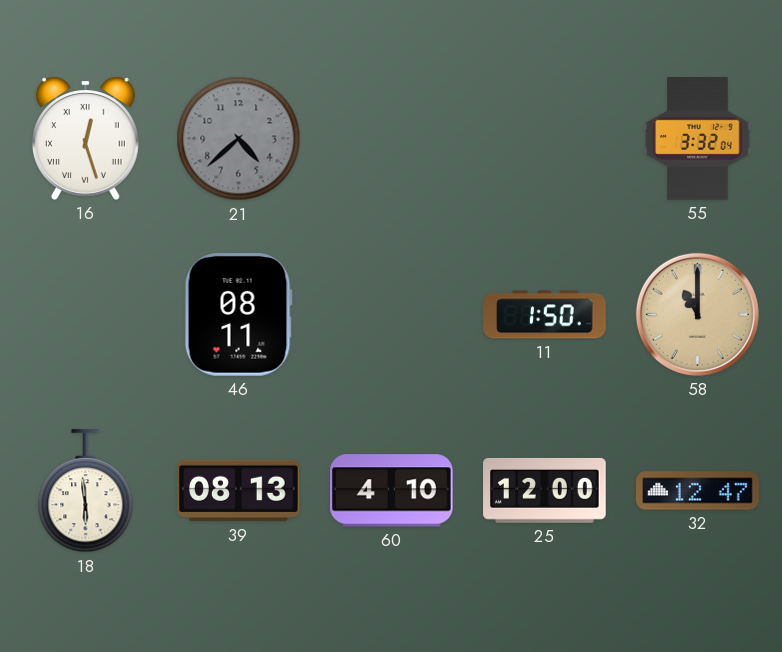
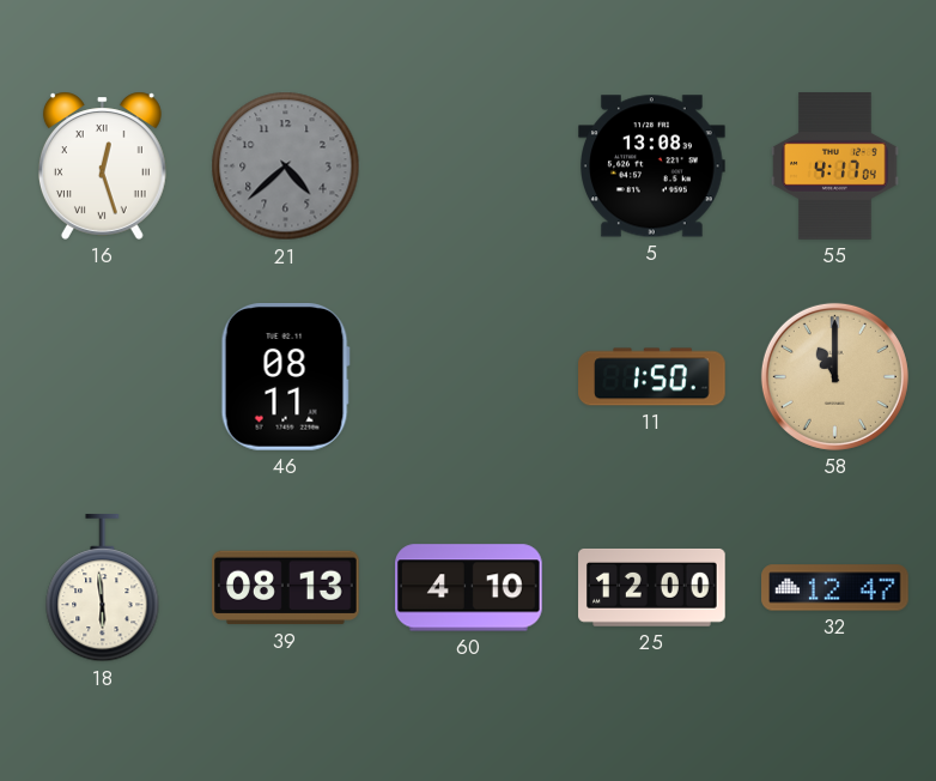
5: none -> 13:08 (652, 167)
55: 3:32 -> 4:17 (835, 167)
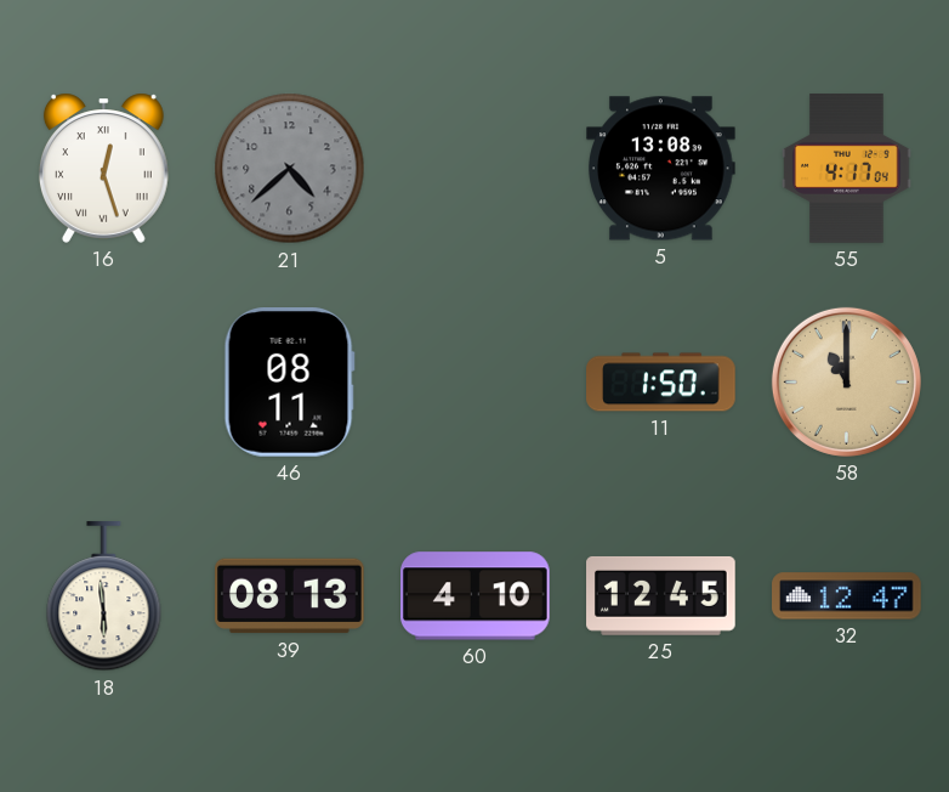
25: 12:00 -> 12:45 (661, 595)
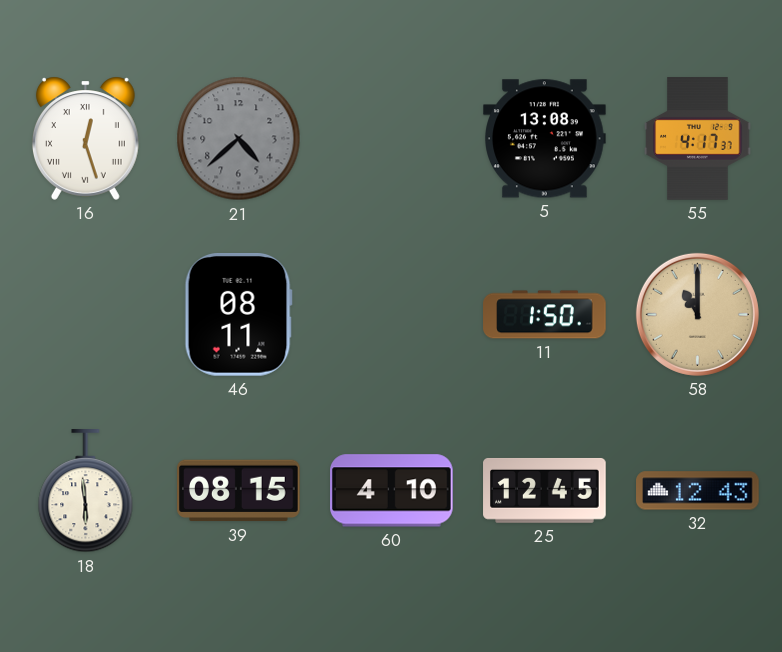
55: 4:17:04 -> 4:17:37 (698, 139)
39: 08:13 -> 08:15 (239, 491)
32: 12:47 -> 12:43 (698, 491)
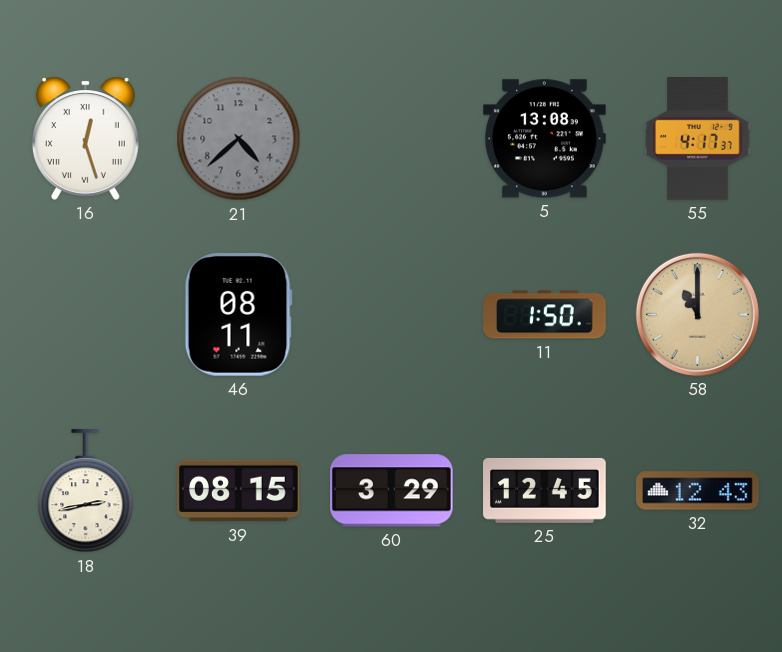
18: 5:59 -> 2:43 (86, 491)
60: 4:10 -> 3:29 (392, 491)
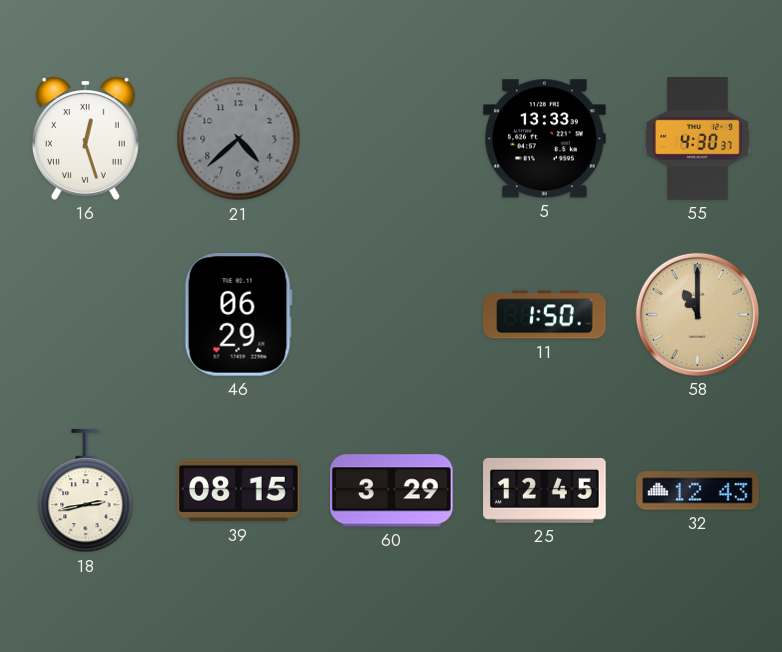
5: 13:08 -> 13:33 (545, 139)
55: 4:17 -> 4:30 (698, 139)
46: 08:11 -> 06:29 (238, 315)
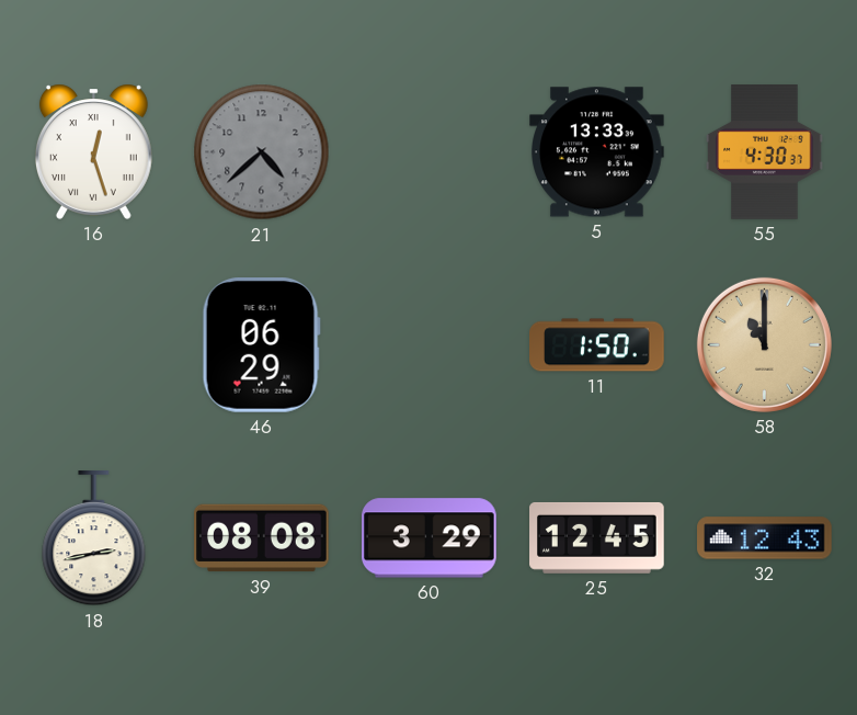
39: 08:15 -> 08:08 (262, 538)
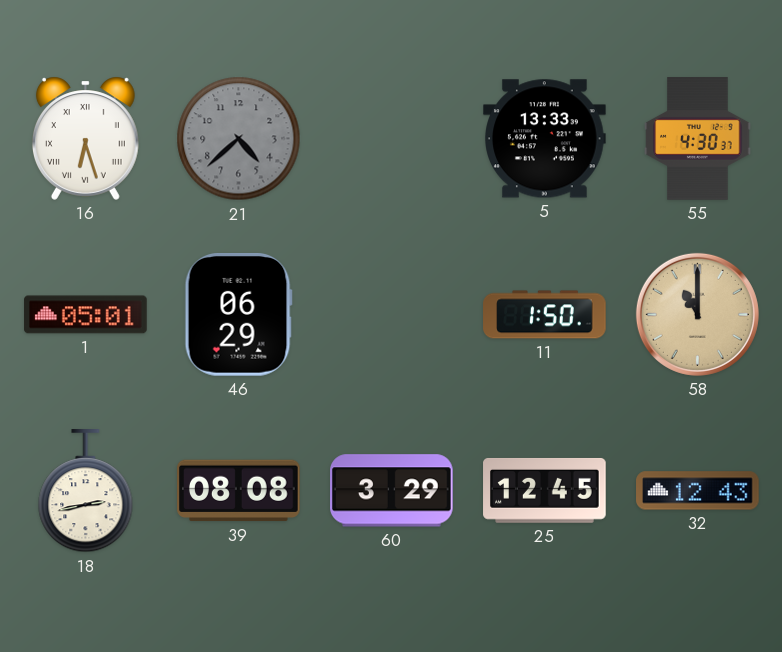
16: 12:27 -> 6:27 (85, 138)
1: none -> 05:01 (86, 315)
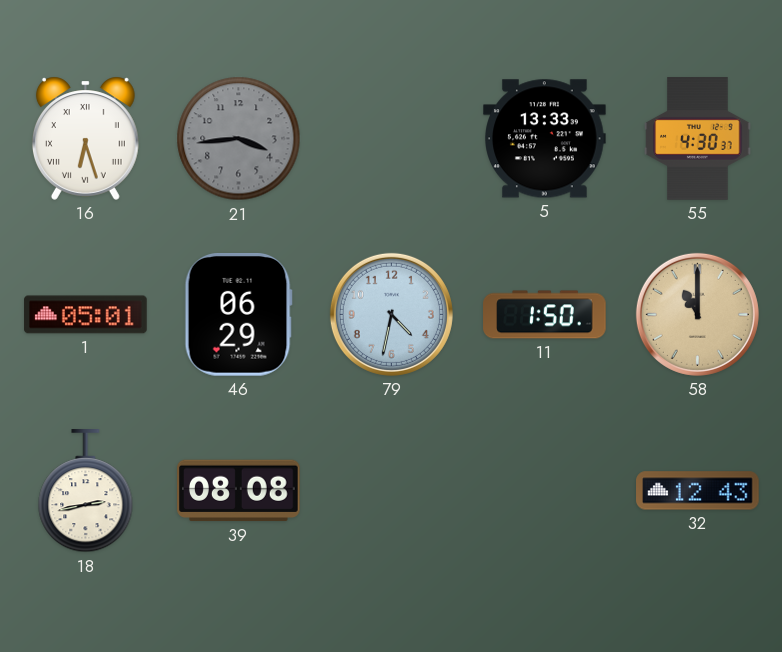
21: 4:38 -> 3:44 (239, 139)
79: none -> 4:32 (391, 314)
60: 3:29 -> none (392, 491)
25: 12:45 -> none (545, 490)
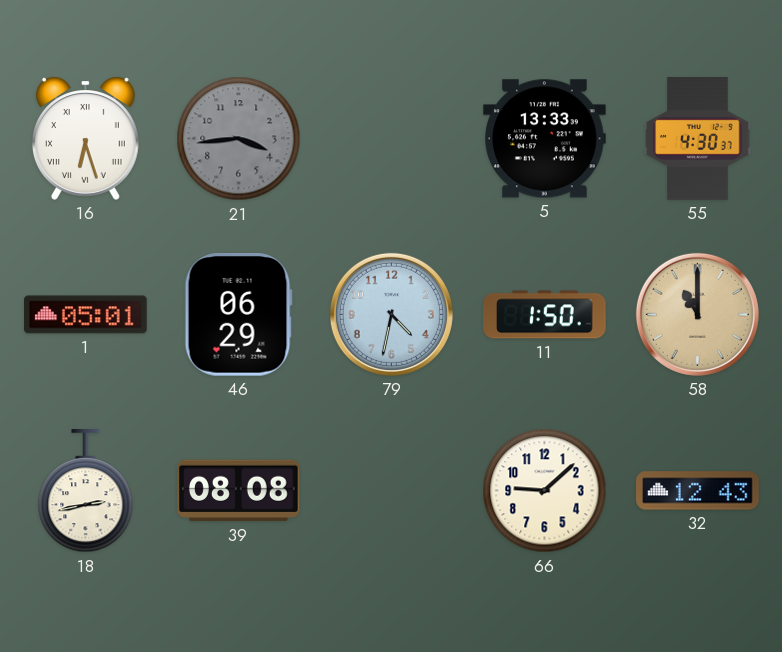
66: none -> 9:08 (545, 491)
